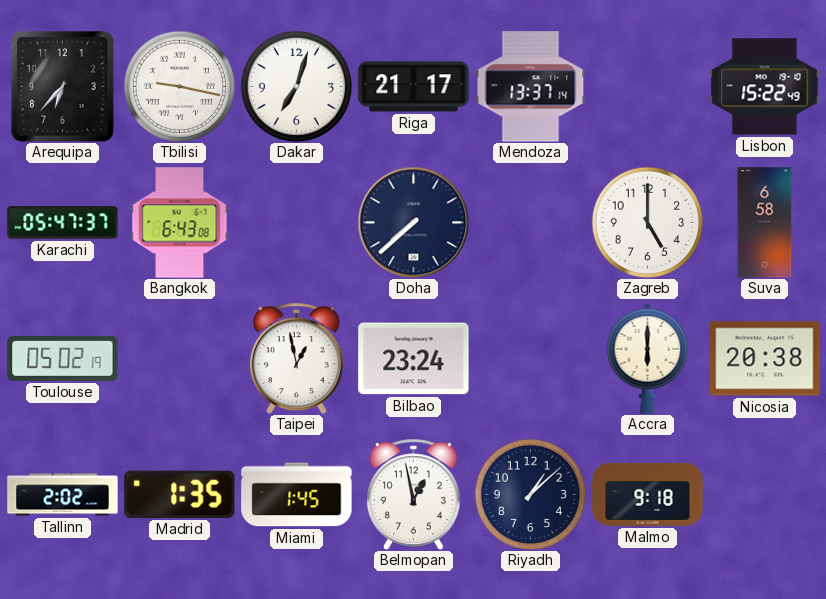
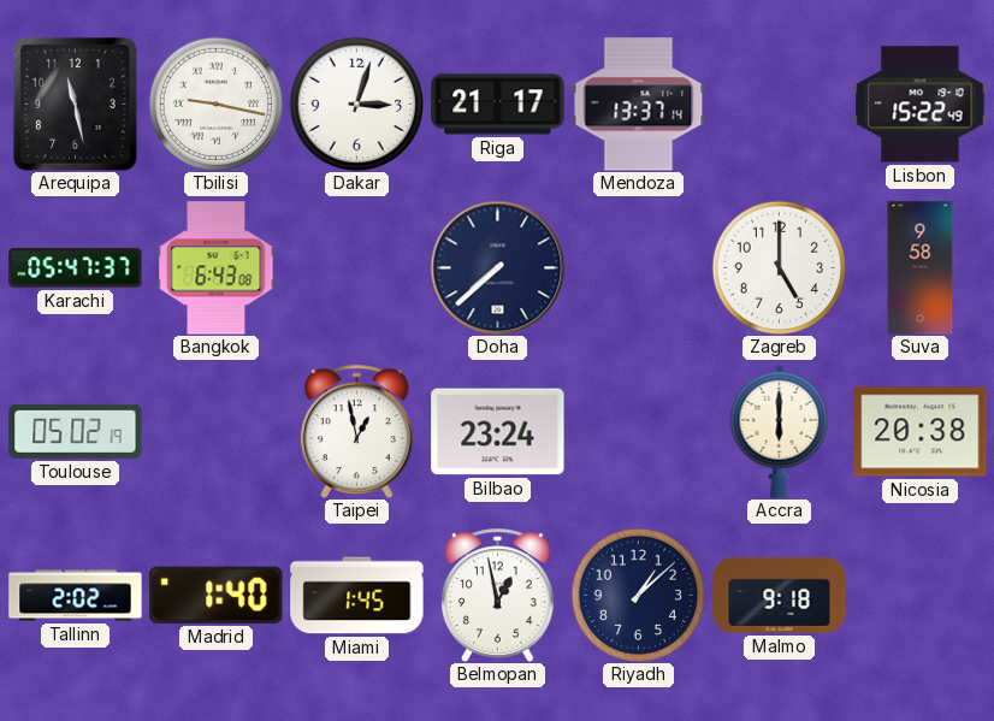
Arequipa: 6:37 -> 11:28 (76, 105)
Dakar: 7:03 -> 3:03 (356, 104)
Suva: 6:58 -> 9:58 (921, 268)
Madrid: 1:35 -> 1:40 (217, 595)
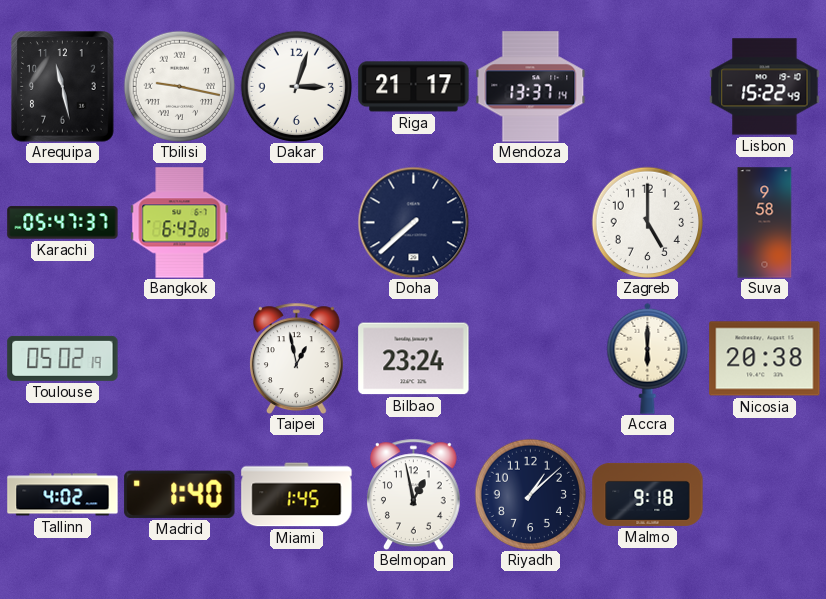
Tallinn: 2:02 -> 4:02 (63, 495)
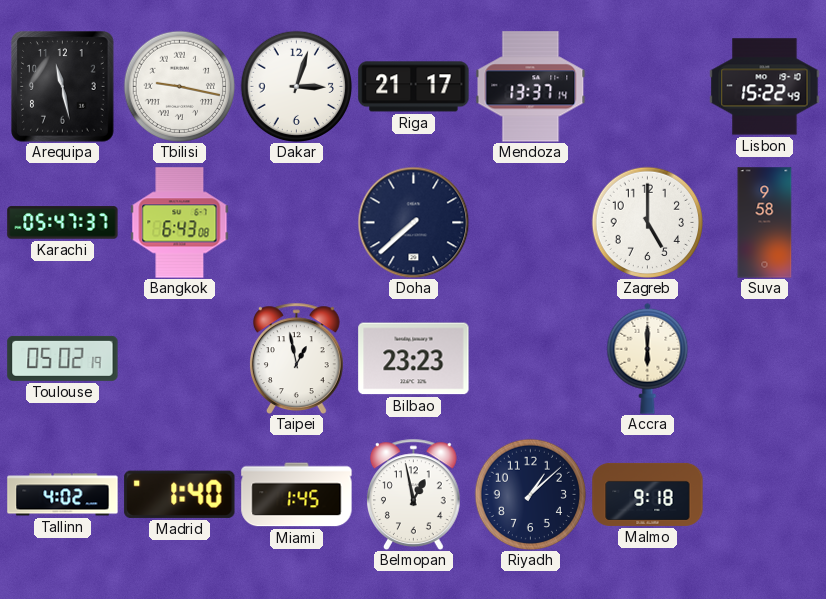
Bilbao: 23:24 -> 23:23 (414, 359)
Nicosia: 20:38 -> none (765, 359)
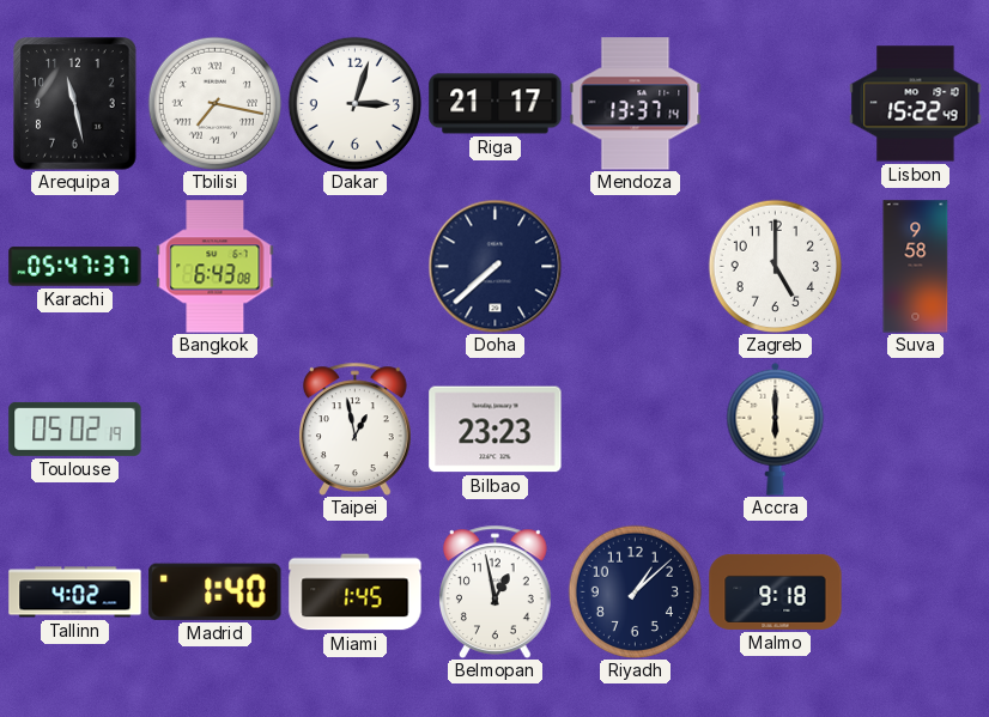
Tbilisi: 9:17 -> 7:17 (214, 103)
